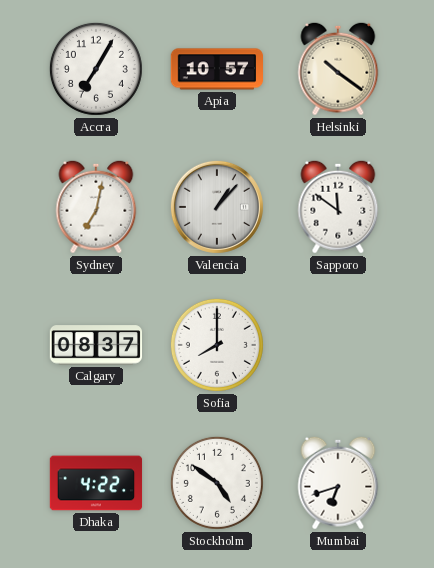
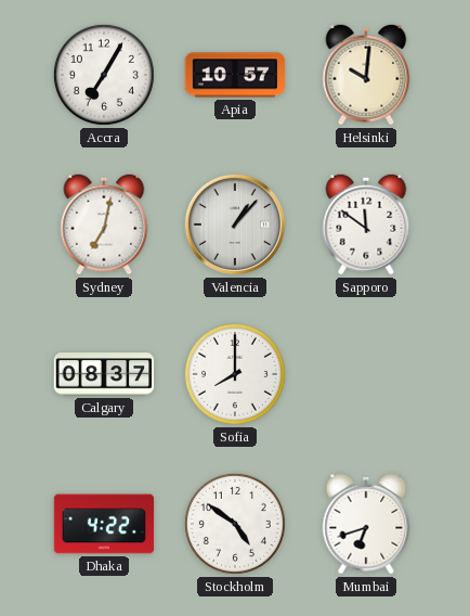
Helsinki: 10:21 -> 10:01 (366, 75)
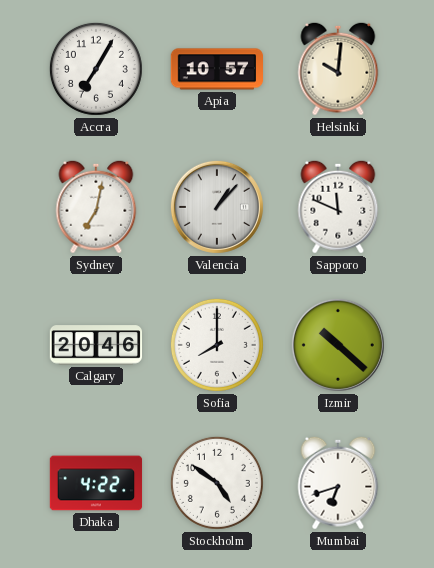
Sapporo: 11:51 -> 11:49 (338, 207)
Calgary: 08:37 -> 20:46 (96, 345)
Izmir: none -> 10:22 (338, 345)
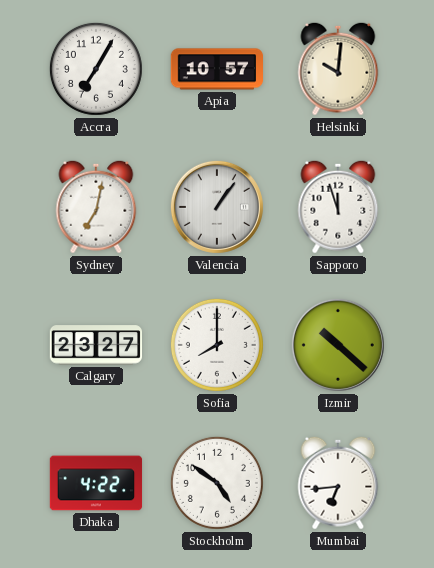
Valencia: 1:07 -> 1:06 (217, 207)
Sapporo: 11:49 -> 11:57 (338, 207)
Calgary: 20:46 -> 23:27 (96, 345)
Mumbai: 6:42 -> 6:44 (338, 483)
